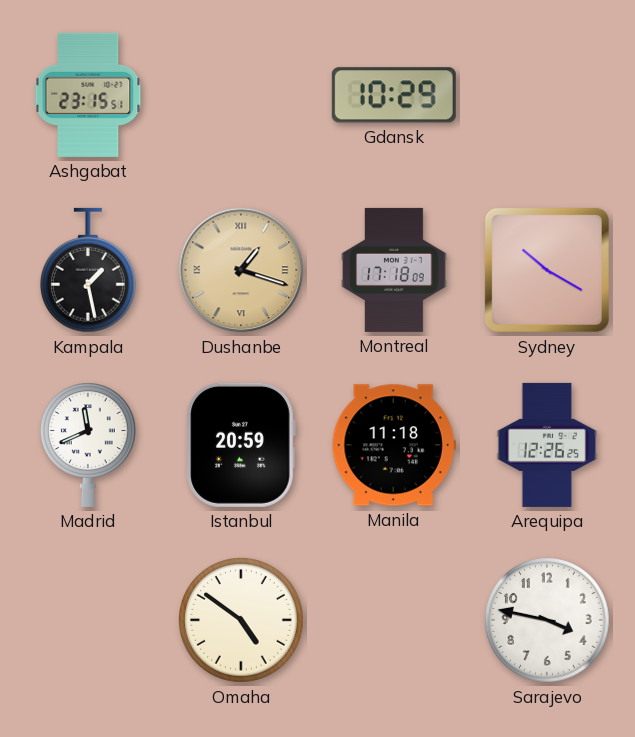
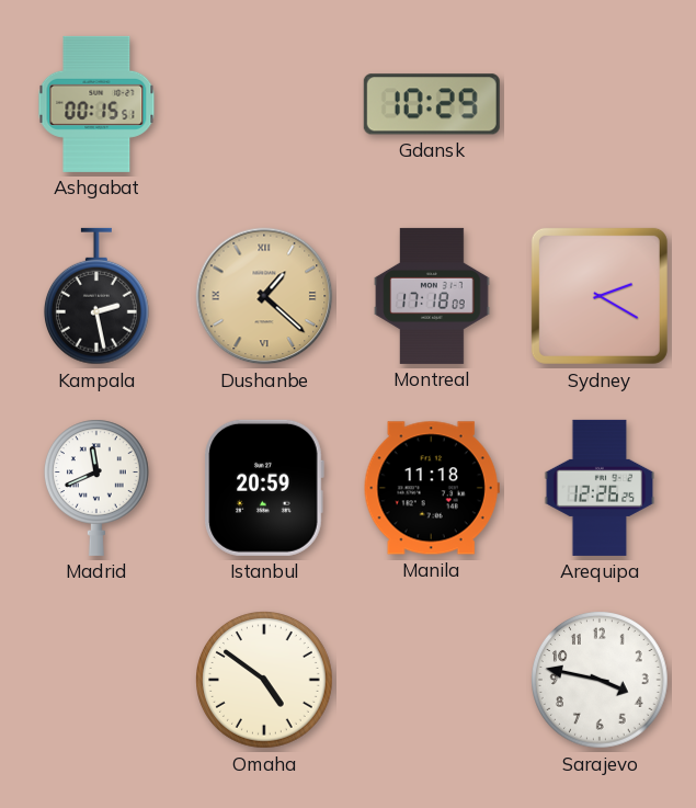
Ashgabat: 23:15 -> 00:15 (96, 104)
Kampala: 1:28 -> 2:28 (96, 296)
Dushanbe: 1:18 -> 1:22 (264, 296)
Sydney: 10:20 -> 2:20 (600, 296)
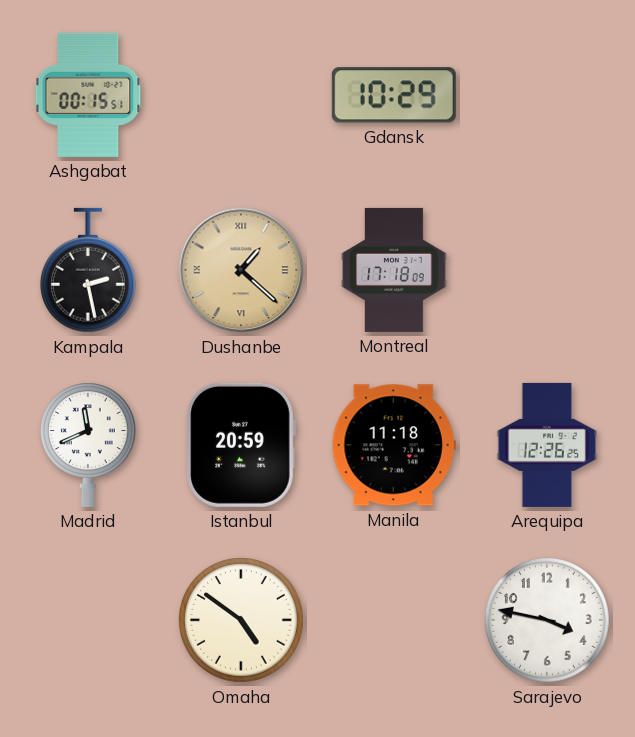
Sydney: 2:20 -> none (600, 296)
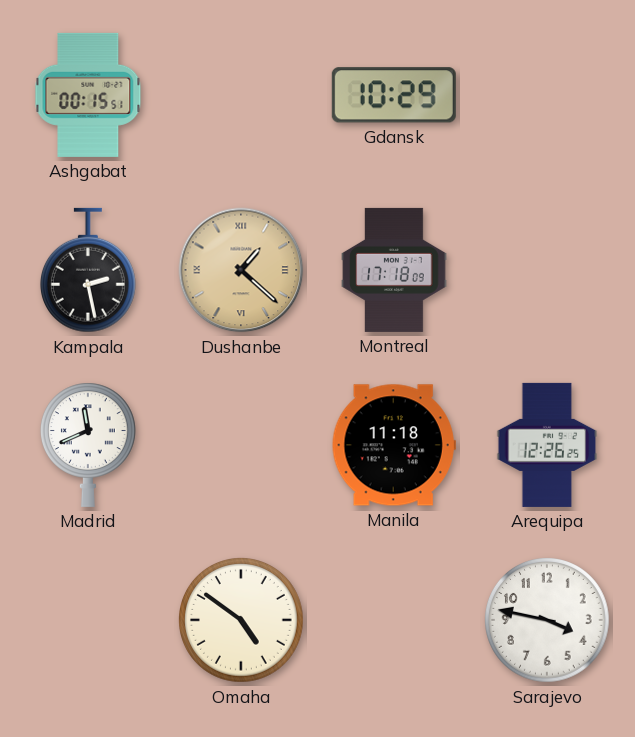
Istanbul: 20:59 -> none (241, 445)
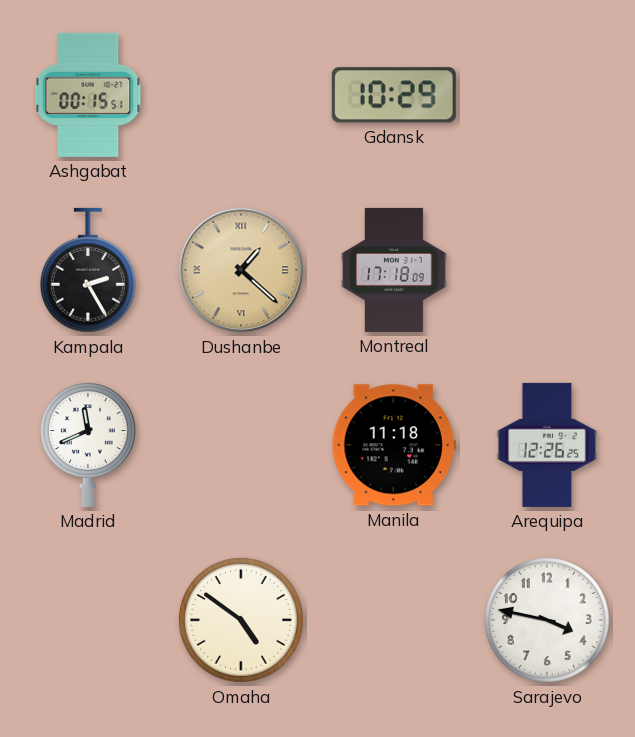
Kampala: 2:28 -> 2:25 (88, 270)
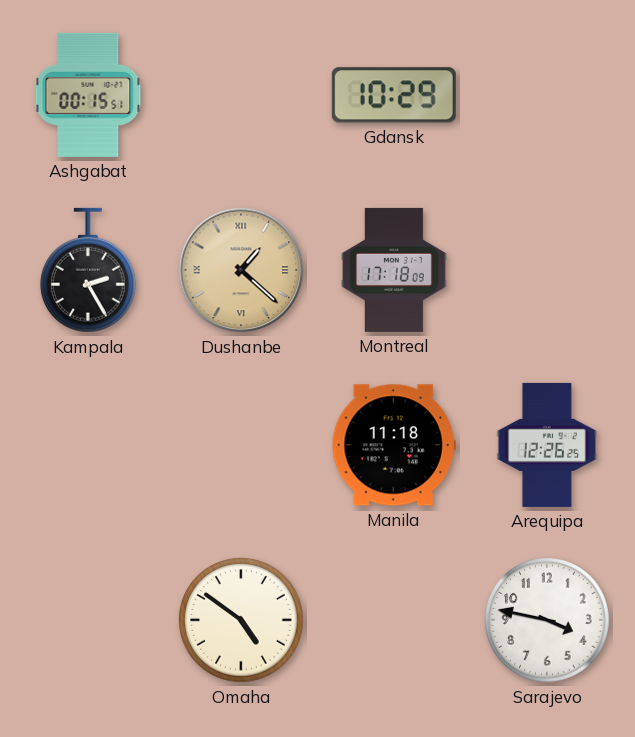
Madrid: 11:41 -> none (88, 445)
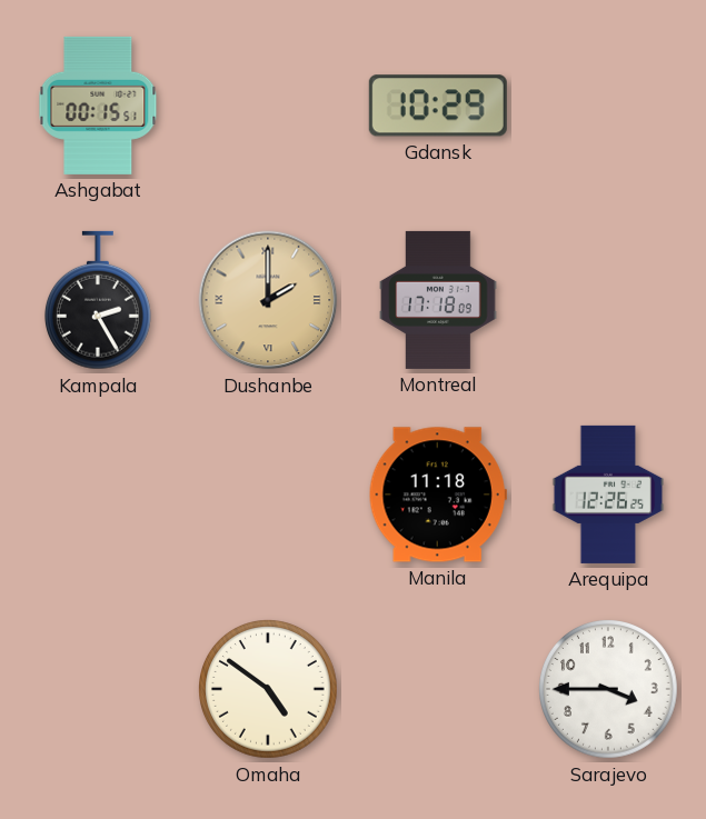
Dushanbe: 1:22 -> 2:00 (268, 300)
Sarajevo: 3:47 -> 3:45 (609, 690)
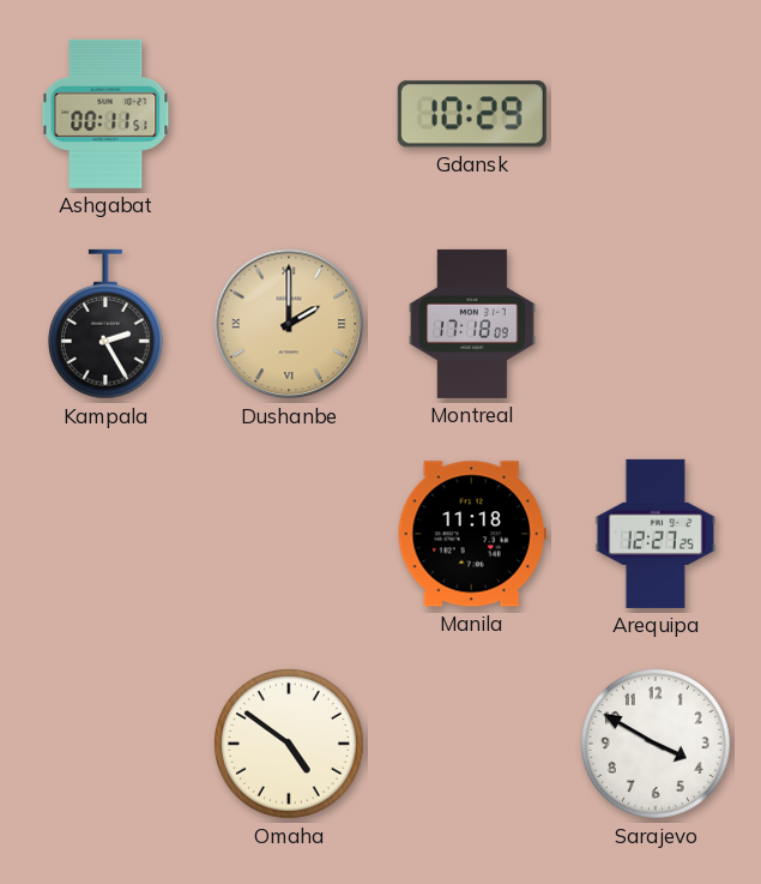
Ashgabat: 00:15 -> 00:11 (105, 114)
Arequipa: 12:26 -> 12:27 (656, 534)
Sarajevo: 3:45 -> 3:50 (657, 745)
